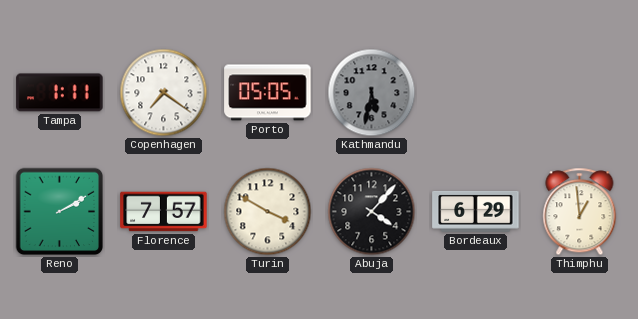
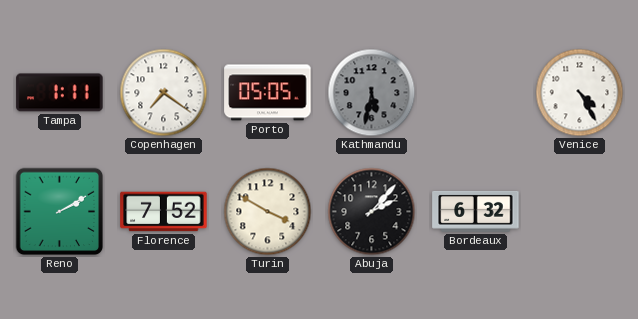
Venice: none -> 4:25 (580, 93)
Florence: 7:57 -> 7:52 (164, 212)
Abuja: 4:07 -> 2:07 (372, 212)
Bordeaux: 6:29 -> 6:32 (476, 211)
Thimphu: 12:59 -> none (580, 212)
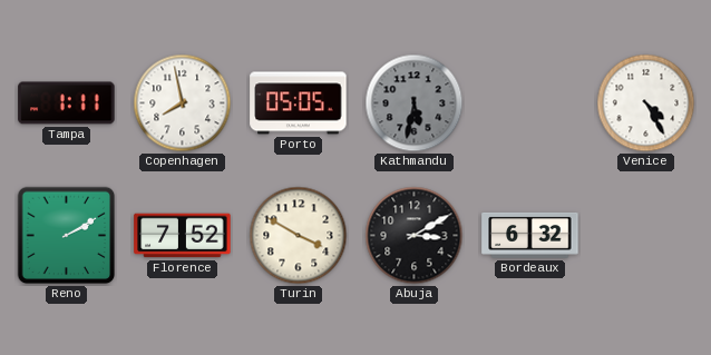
Copenhagen: 7:21 -> 7:58 (183, 103)
Abuja: 2:07 -> 3:10 (415, 236)
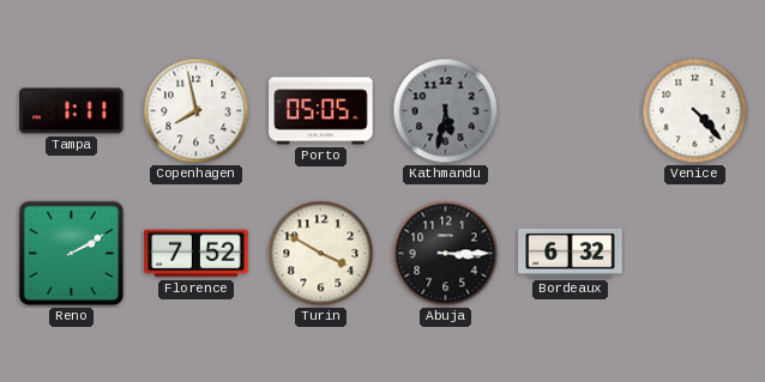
Venice: 4:25 -> 4:23 (695, 111)
Abuja: 3:10 -> 3:15 (446, 254)
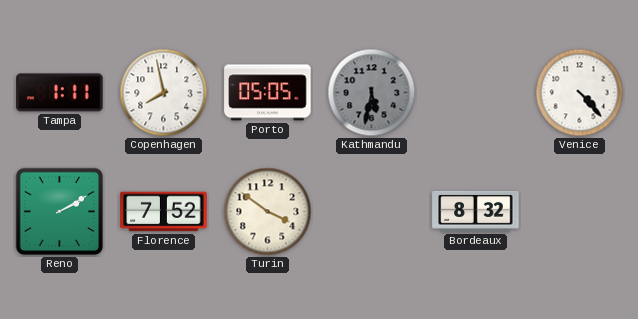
Turin: 3:50 -> 3:51 (268, 212)
Abuja: 3:15 -> none (446, 254)
Bordeaux: 6:32 -> 8:32 (476, 211)
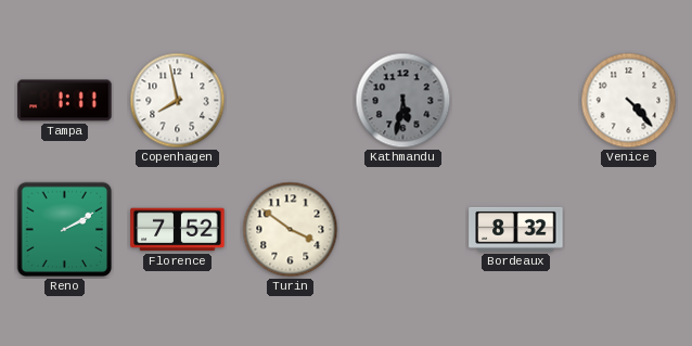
Porto: 05:05 -> none (268, 93)
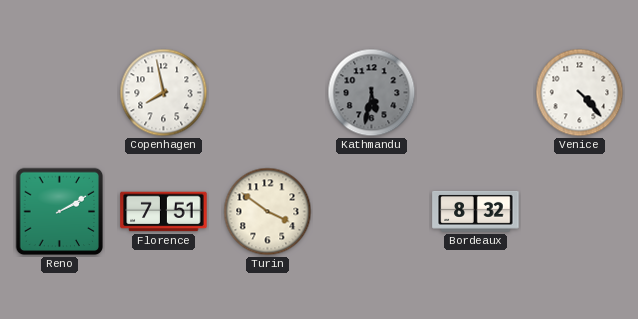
Tampa: 1:11 -> none (65, 101)
Florence: 7:52 -> 7:51 (164, 212)
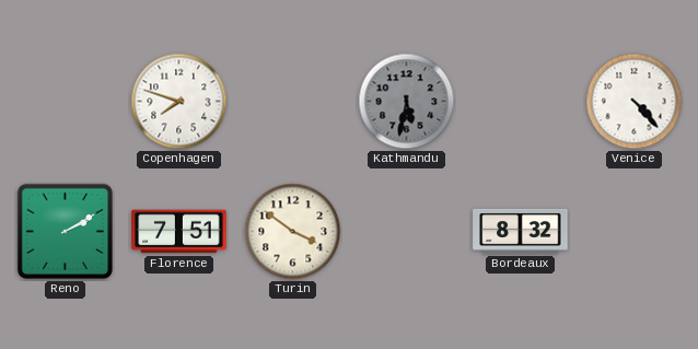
Copenhagen: 7:58 -> 7:48 (179, 102)
